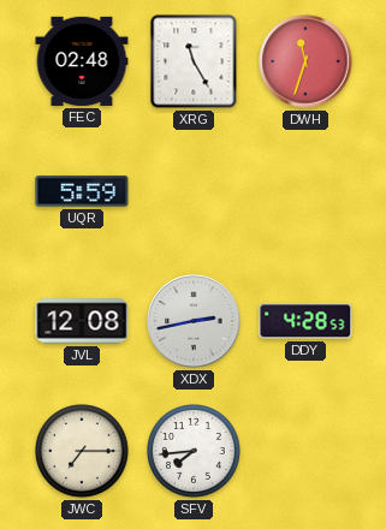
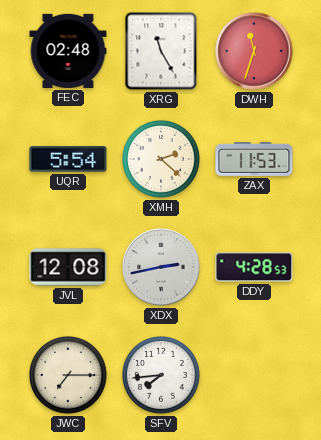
UQR: 5:59 -> 5:54 (68, 159)
XMH: none -> 2:22 (162, 160)
ZAX: none -> 11:53 (254, 159)
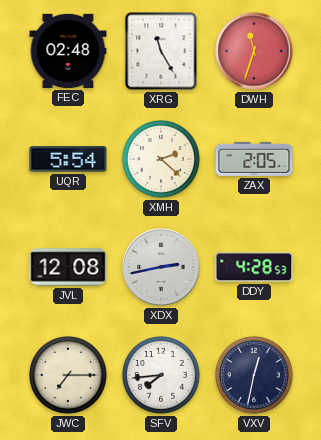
ZAX: 11:53 -> 2:05 (254, 159)
VXV: none -> 12:32 (255, 376)
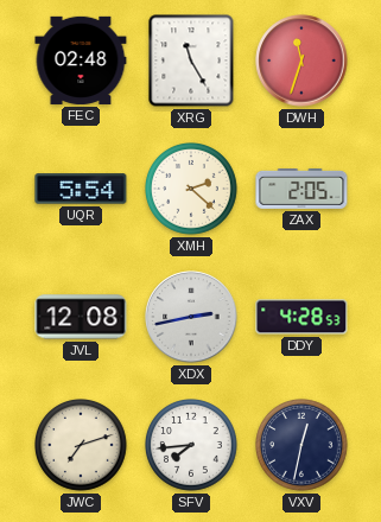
JWC: 7:15 -> 7:12 (82, 446)
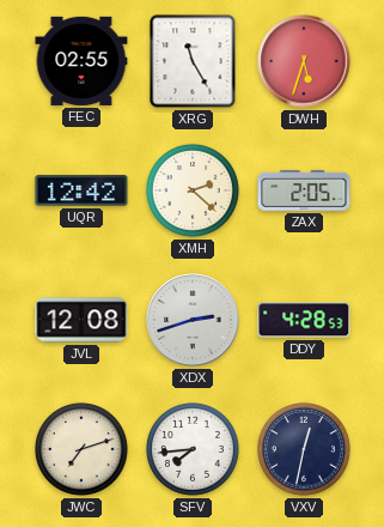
FEC: 02:48 -> 02:55 (81, 61)
DWH: 11:33 -> 5:33 (304, 61)
UQR: 5:54 -> 12:42 (81, 190)
XDX: 2:43 -> 2:42 (193, 320)
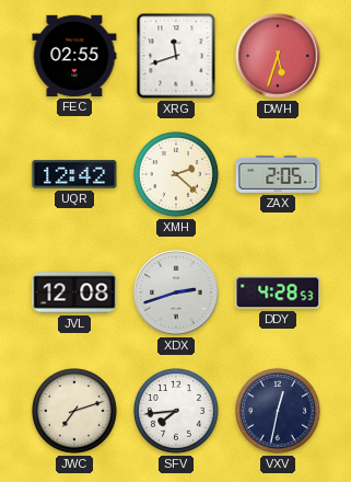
XRG: 11:25 -> 11:42 (176, 56)
